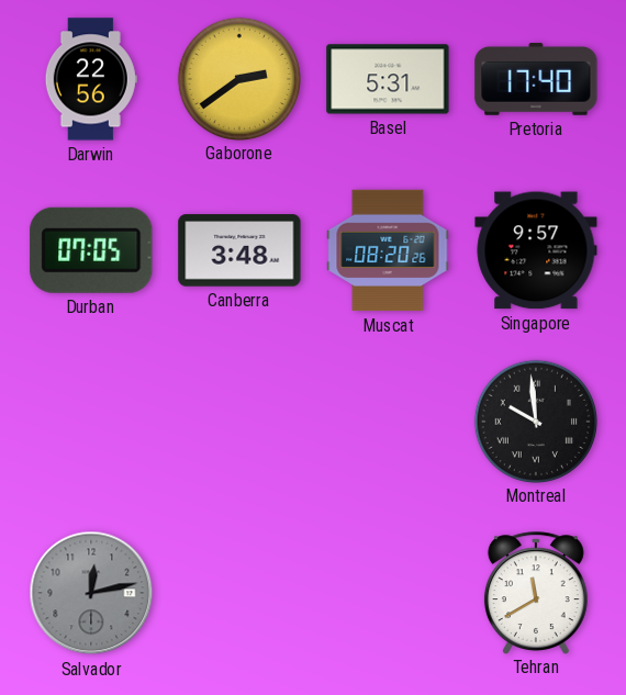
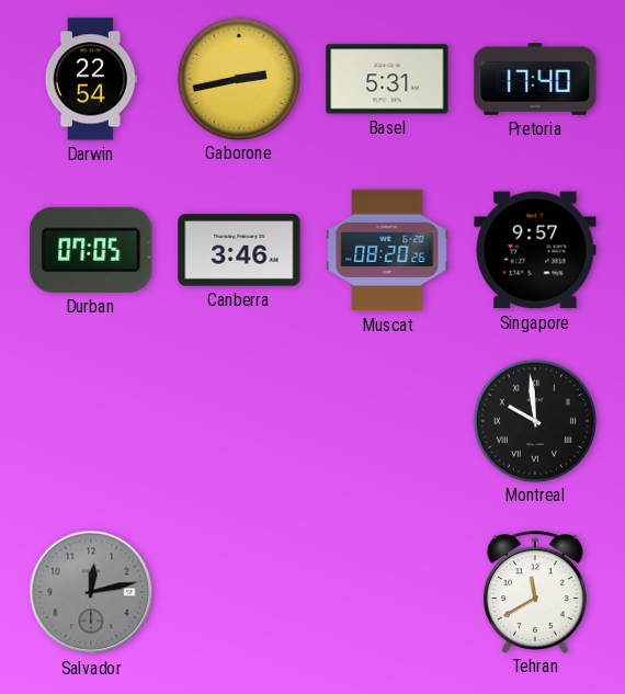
Darwin: 22:56 -> 22:54 (91, 79)
Gaborone: 2:39 -> 2:43 (238, 78)
Canberra: 3:48 -> 3:46 (239, 250)
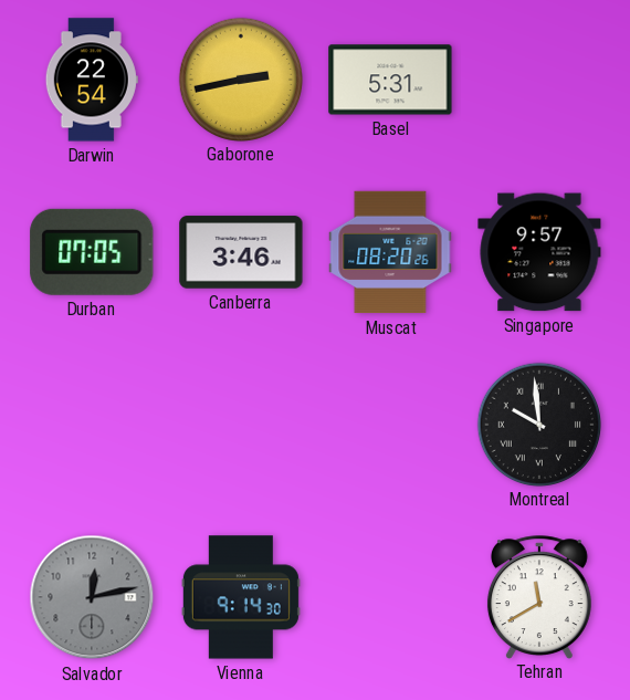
Pretoria: 17:40 -> none (535, 80)
Vienna: none -> 9:14 (241, 597)
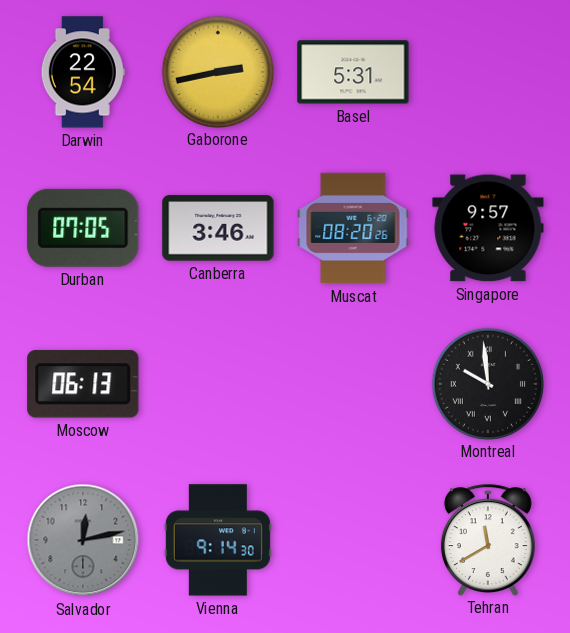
Moscow: none -> 06:13 (83, 384)
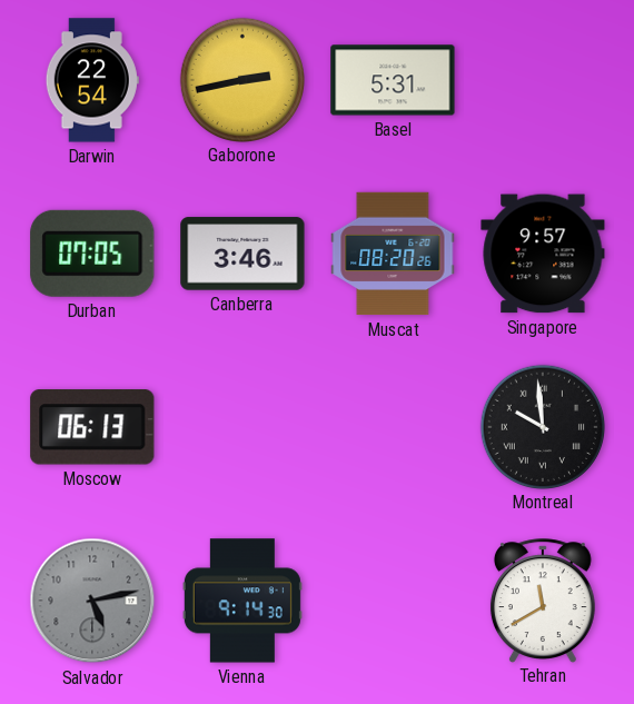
Salvador: 12:13 -> 5:13 (92, 601)
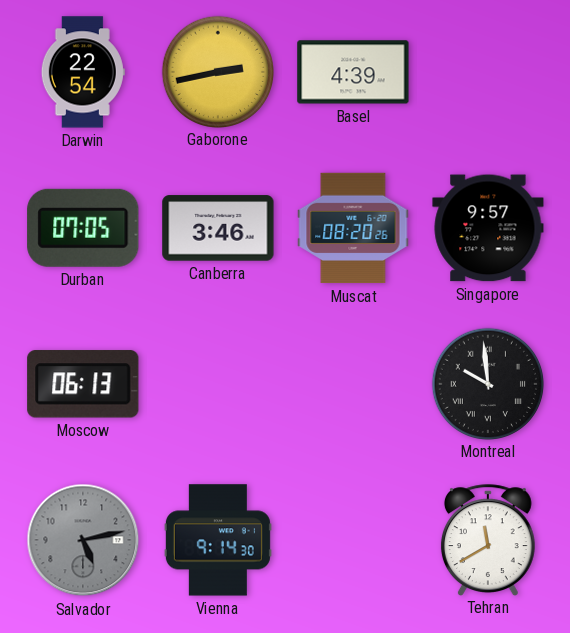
Basel: 5:31 -> 4:39 (353, 72)
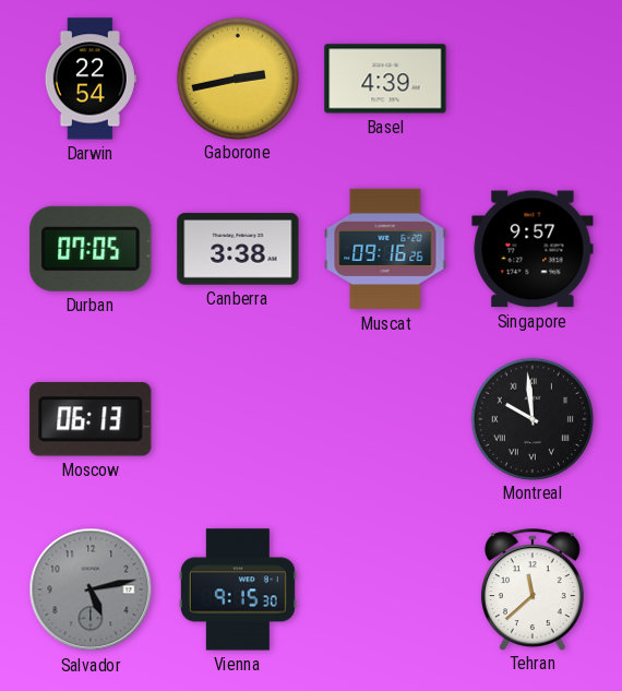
Canberra: 3:46 -> 3:38 (238, 249)
Muscat: 08:20 -> 09:16 (385, 249)
Vienna: 9:14 -> 9:15 (238, 589)
Tehran: 11:40 -> 11:38 (533, 589)
